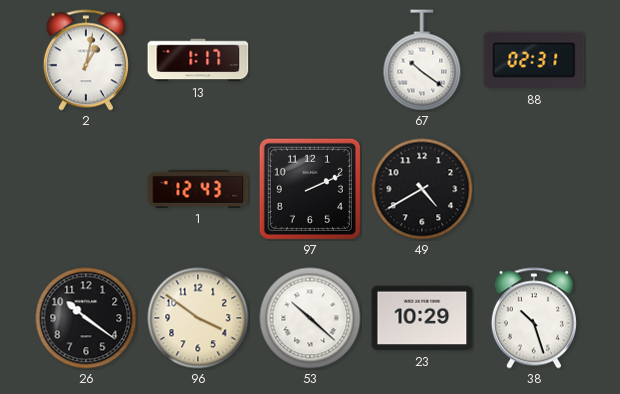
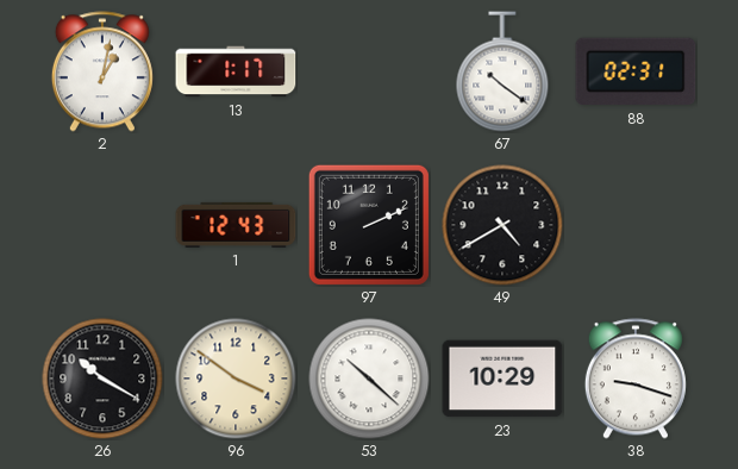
26: 10:21 -> 10:20 (102, 379)
38: 10:27 -> 9:18 (636, 379)
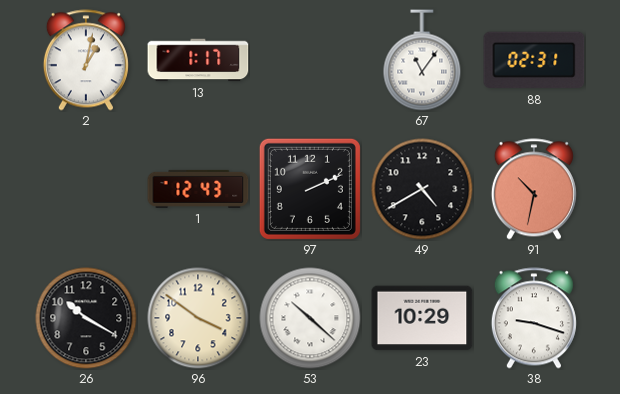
67: 10:21 -> 11:06 (422, 60)
91: none -> 10:32 (534, 189)
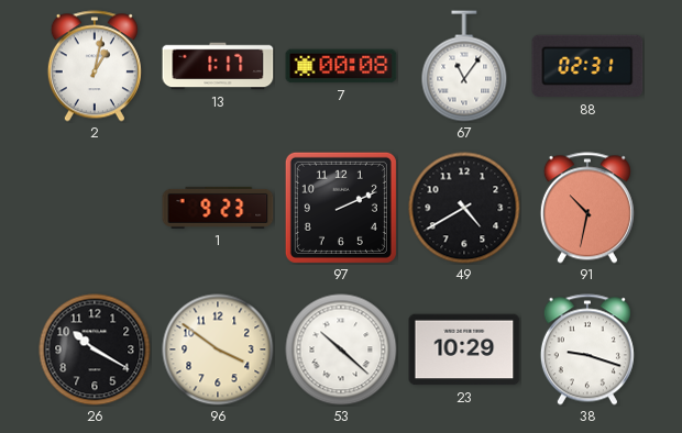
7: none -> 00:08 (341, 66)
1: 12:43 -> 9:23 (218, 208)
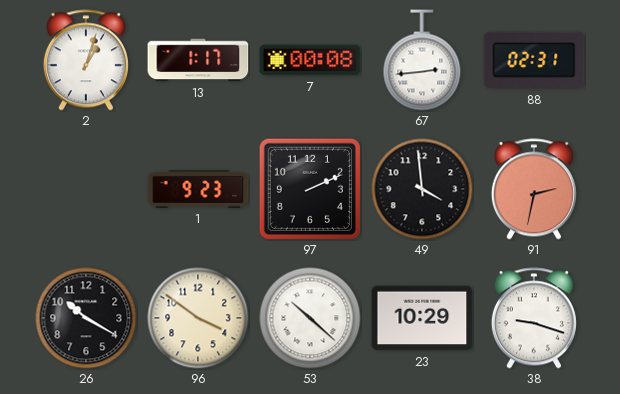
2: 1:02 -> 1:03 (86, 60)
67: 11:06 -> 2:44 (422, 60)
49: 4:40 -> 3:59 (422, 189)
91: 10:32 -> 2:32 (534, 189)
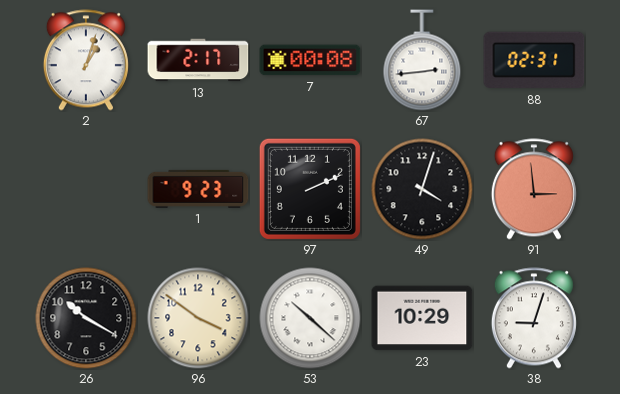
13: 1:17 -> 2:17 (198, 60)
49: 3:59 -> 4:03 (422, 189)
91: 2:32 -> 2:59 (534, 189)
38: 9:18 -> 9:03 (534, 318)
